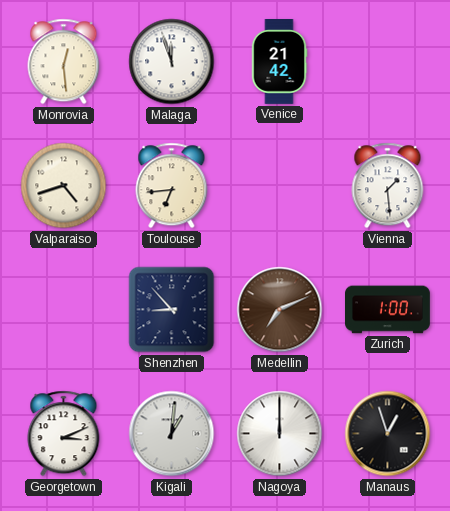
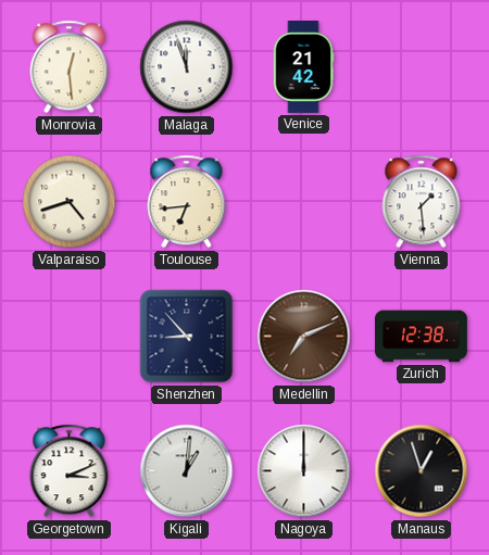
Zurich: 1:00 -> 12:38 (422, 337)
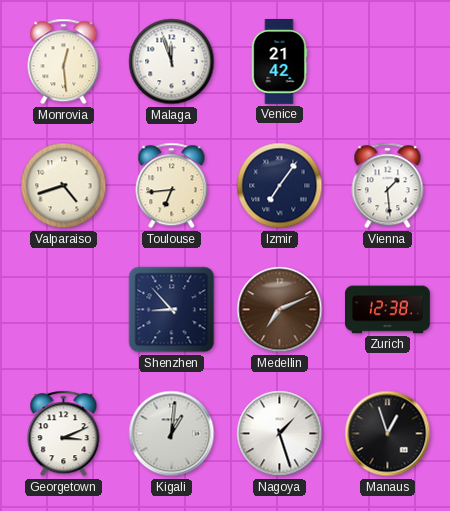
Izmir: none -> 7:06 (280, 186)
Nagoya: 12:00 -> 1:27 (280, 434)
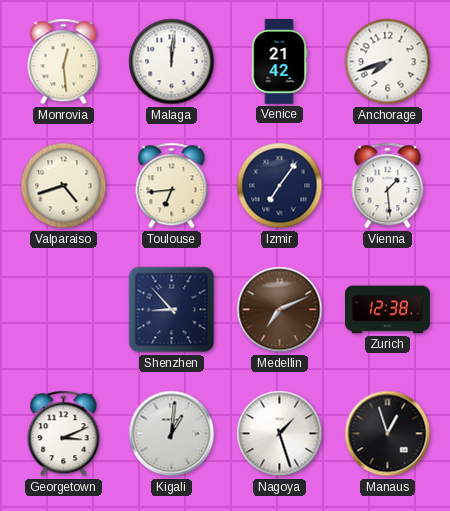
Malaga: 11:57 -> 12:01 (172, 62)
Anchorage: none -> 7:42 (388, 62)
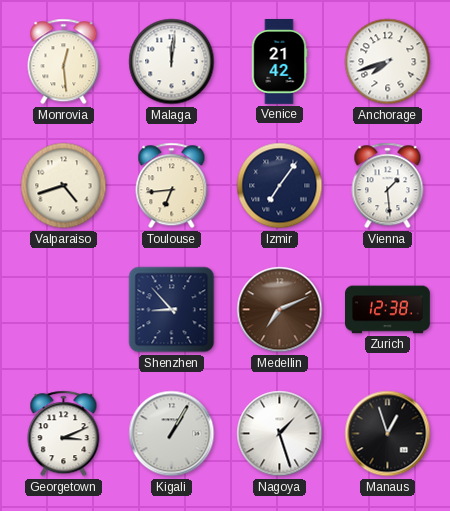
Kigali: 1:01 -> 1:05 (172, 434)
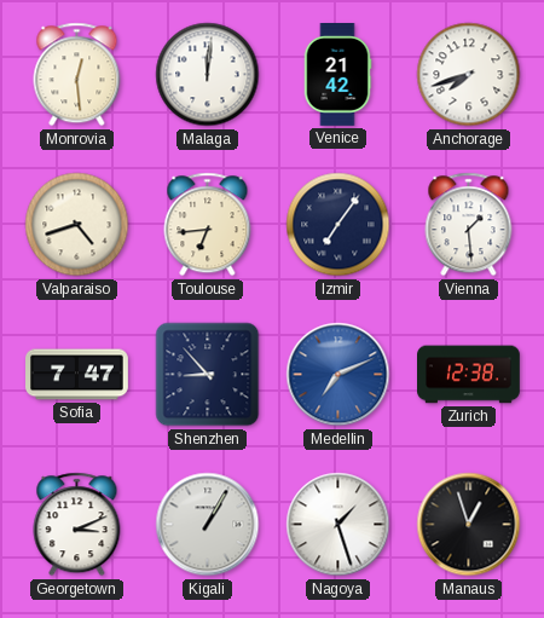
Sofia: none -> 7:47 (77, 375)
Medellin dial: brown -> blue (338, 375)
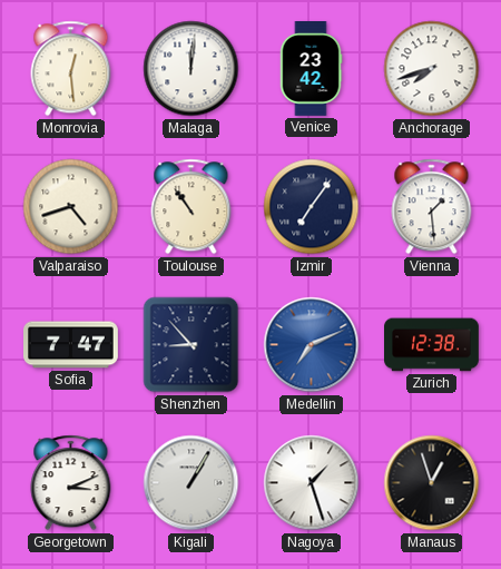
Venice: 21:42 -> 23:42 (311, 69)
Toulouse: 6:44 -> 10:54 (191, 207)
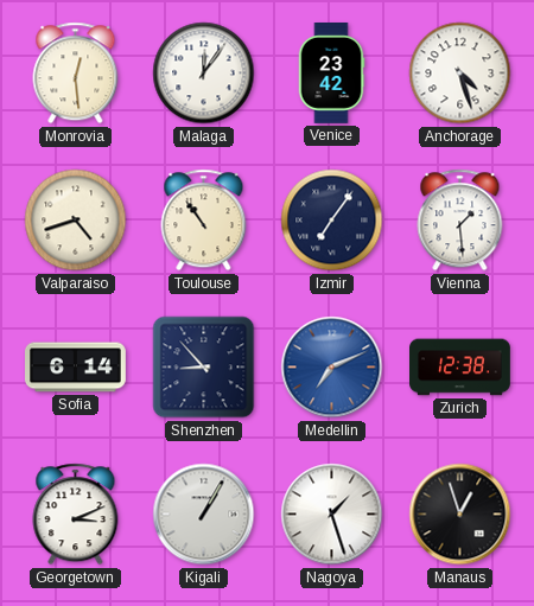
Malaga: 12:01 -> 12:06 (204, 74)
Anchorage: 7:42 -> 4:27 (460, 74)
Sofia: 7:47 -> 6:14 (76, 368)
